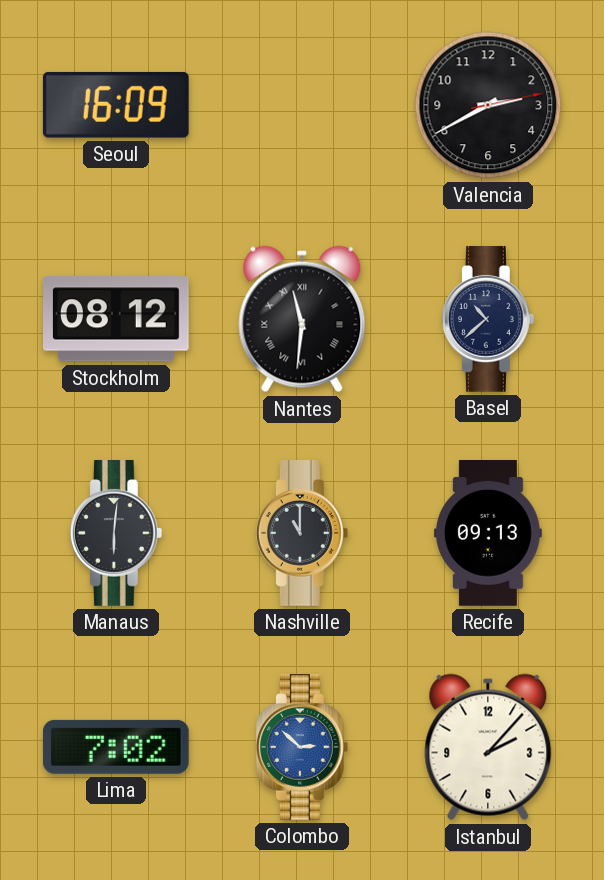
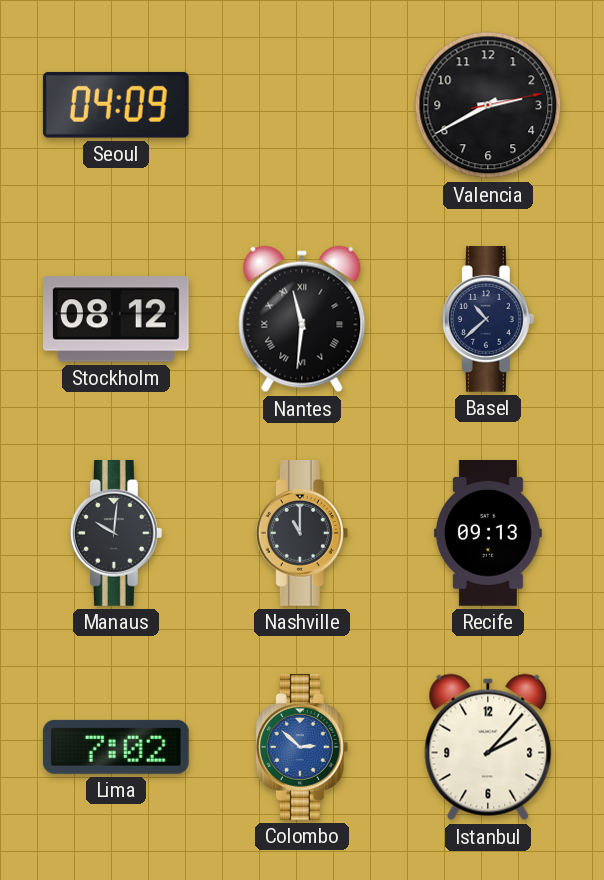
Seoul: 16:09 -> 04:09 (116, 105)
Manaus: 6:01 -> 10:01 (116, 534)
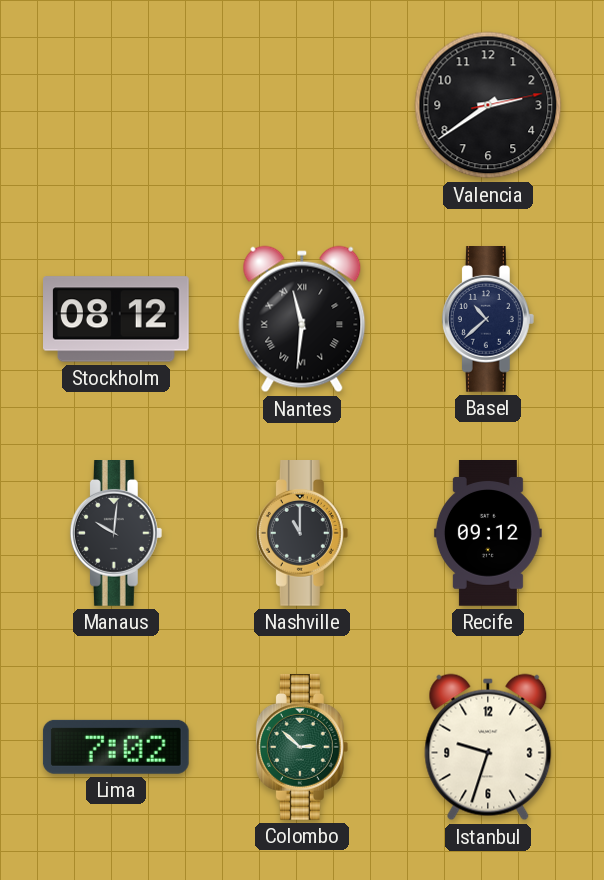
Seoul: 04:09 -> none (116, 105)
Valencia: 2:40 -> 2:39 (488, 105)
Recife: 09:13 -> 09:12 (488, 534)
Colombo dial: blue -> green (302, 748)
Istanbul: 2:07 -> 9:33 (488, 747)
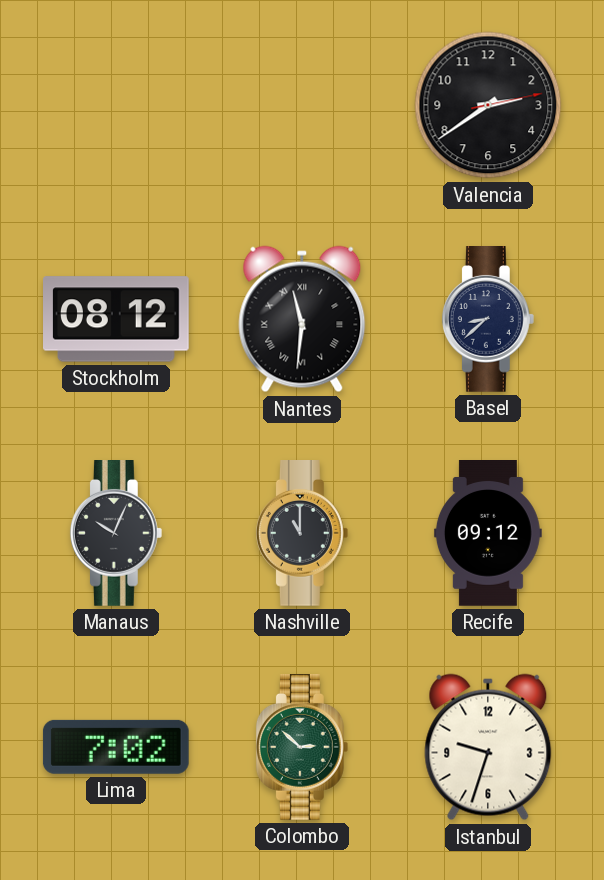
Basel: 10:38 -> 8:38 (488, 320)
Manaus: 10:01 -> 10:04 (116, 534)
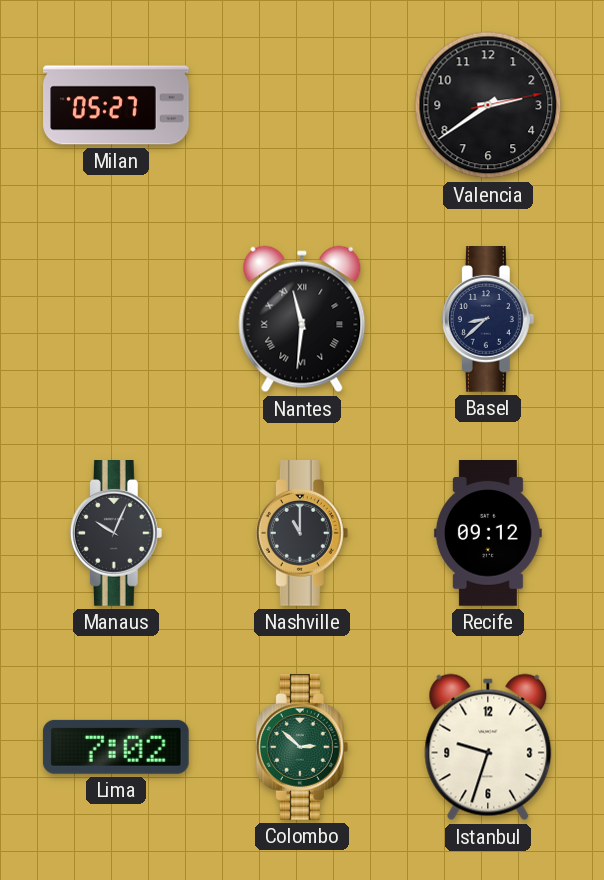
Milan: none -> 05:27 (116, 105)
Stockholm: 08:12 -> none (117, 319)
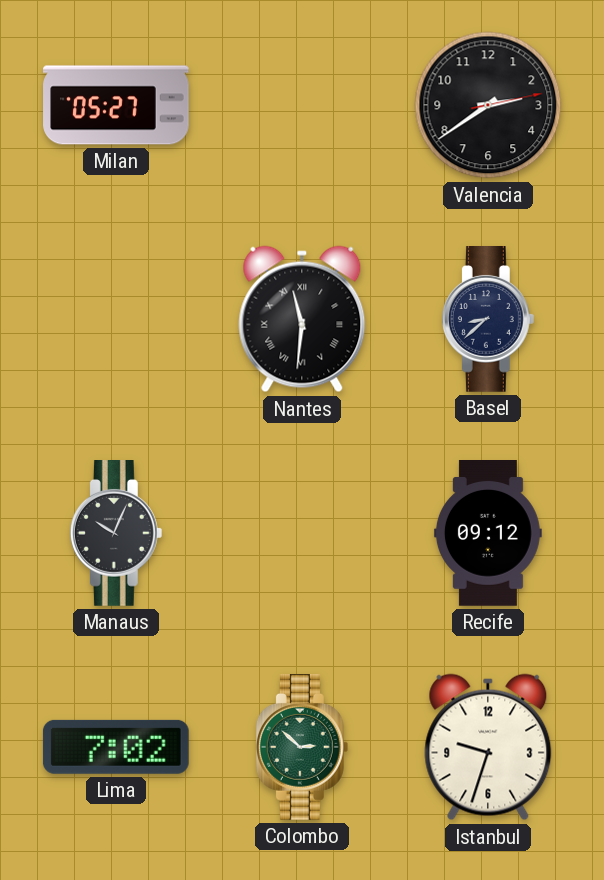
Nashville: 11:00 -> none (302, 534)
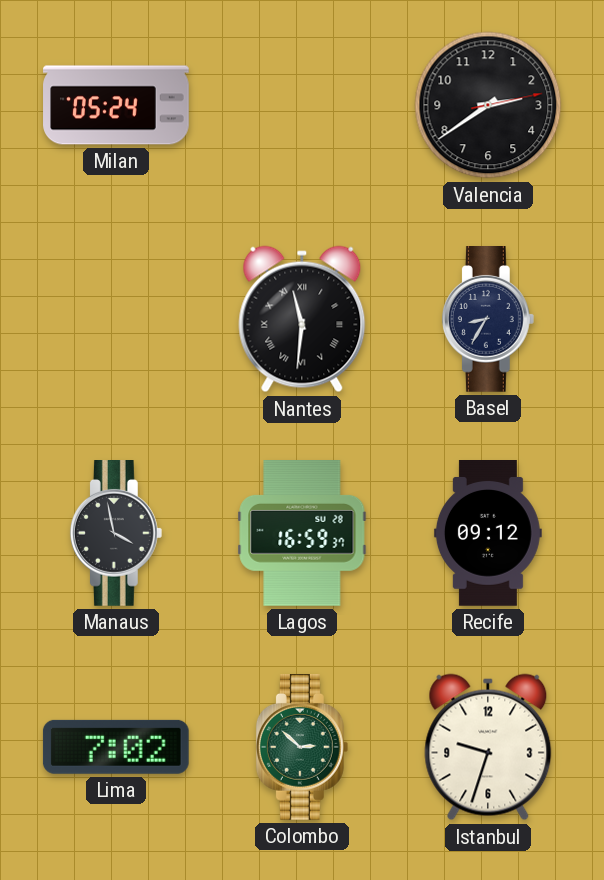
Milan: 05:27 -> 05:24 (116, 105)
Basel: 8:38 -> 8:35 (488, 320)
Manaus: 10:04 -> 3:58 (116, 534)
Lagos: none -> 16:59 (302, 534)
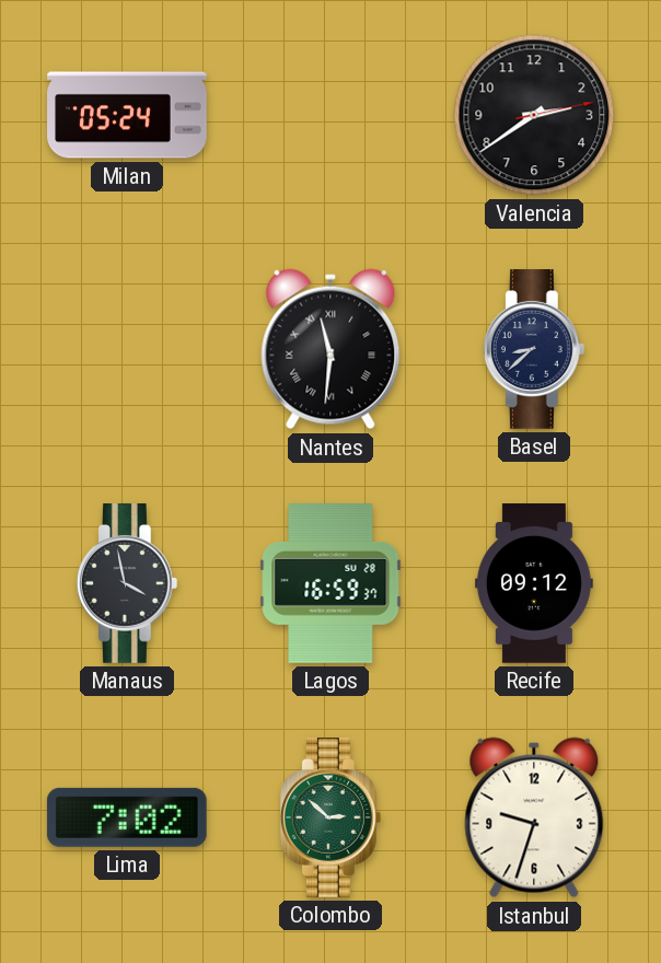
Basel: 8:35 -> 8:38 (534, 350)
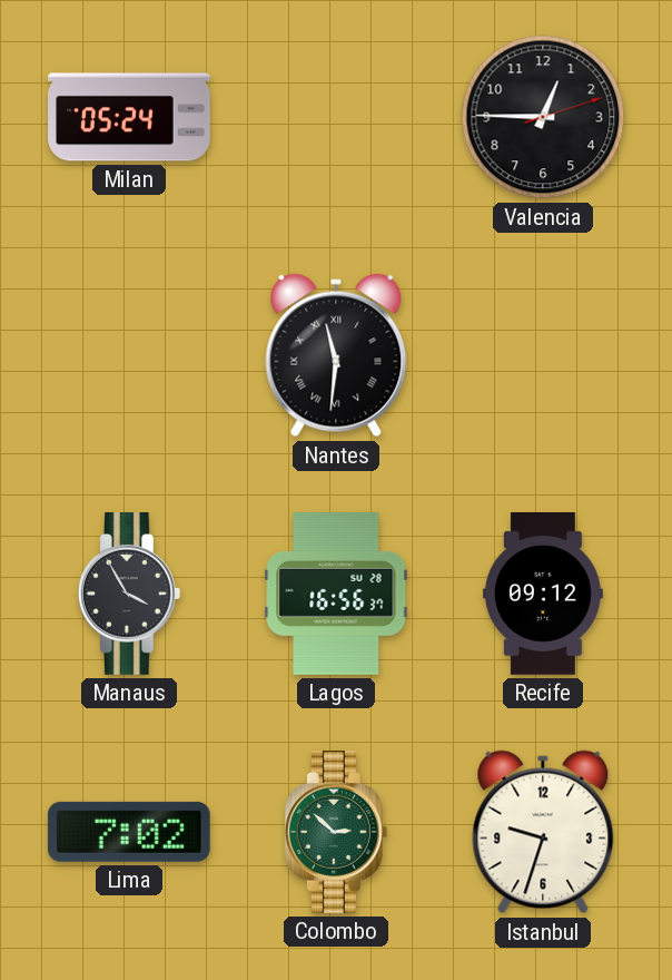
Valencia: 2:39 -> 12:45 (543, 117)
Basel: 8:38 -> none (534, 350)
Manaus: 3:58 -> 3:55 (129, 595)
Lagos: 16:59 -> 16:56 (336, 595)
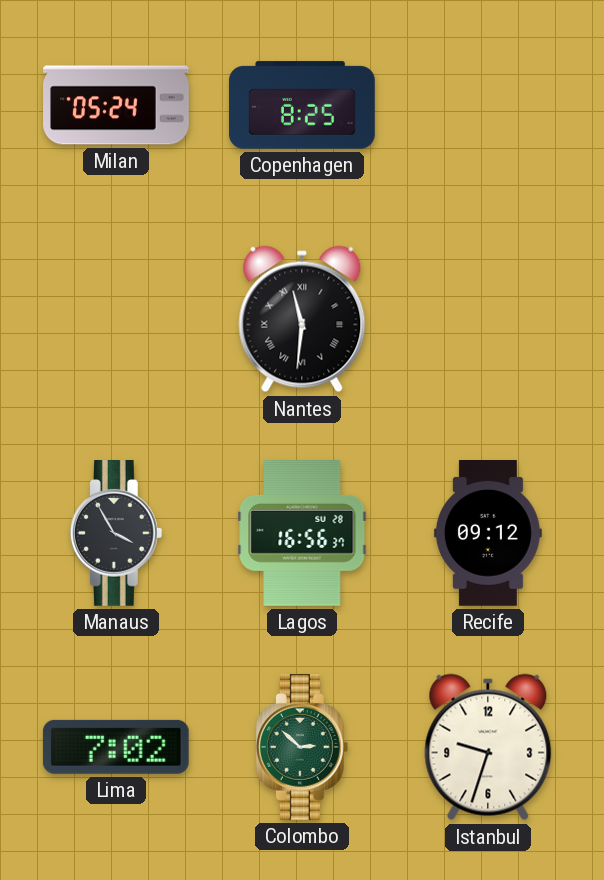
Copenhagen: none -> 8:25 (302, 105)
Valencia: 12:45 -> none (543, 117)
